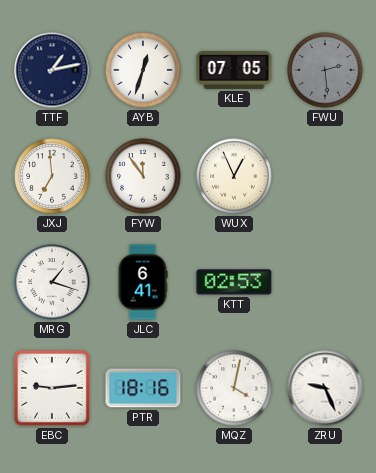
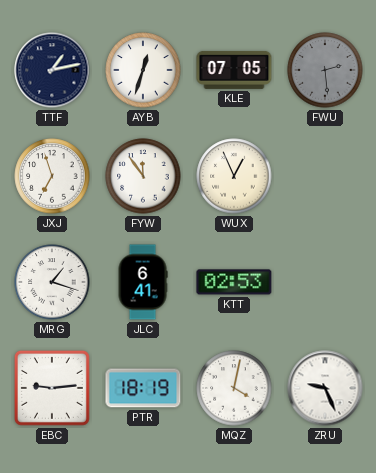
JXJ: 6:59 -> 6:57 (52, 176)
PTR: 18:16 -> 18:19 (143, 388)
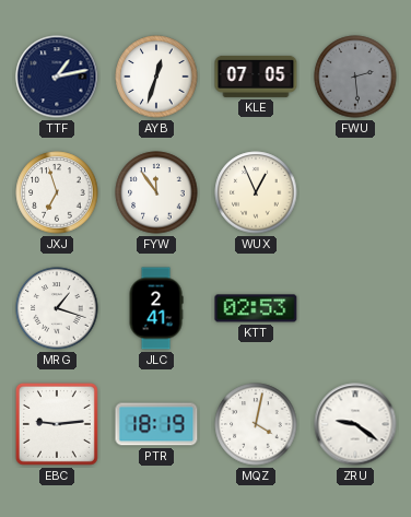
JLC: 6:41 -> 2:41 (156, 308)
ZRU: 9:26 -> 9:21 (355, 424)
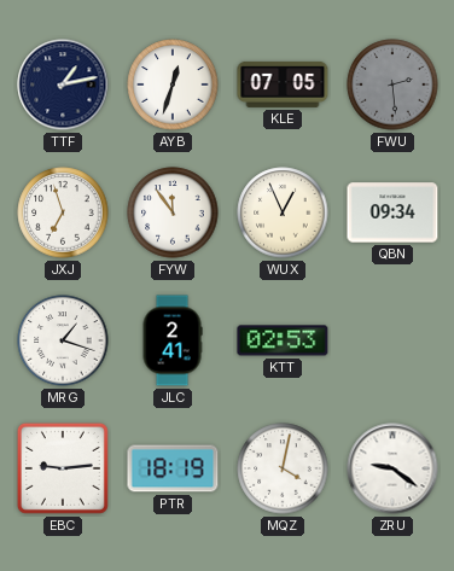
QBN: none -> 09:34 (392, 212)
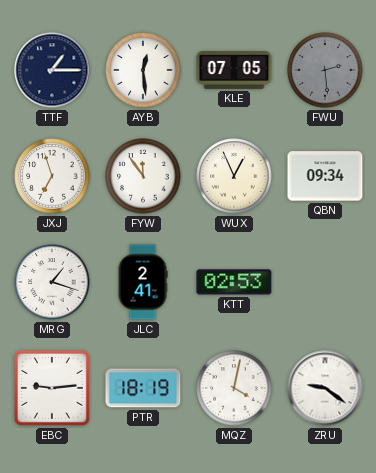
TTF: 1:13 -> 1:15 (52, 70)
AYB: 12:33 -> 12:29 (143, 70)
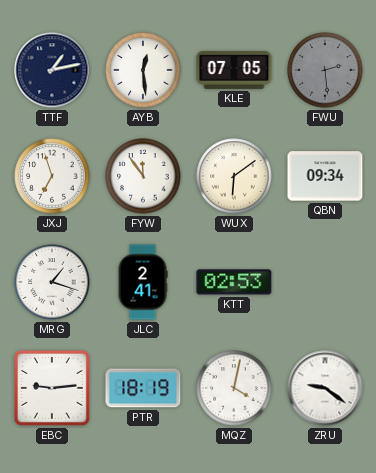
TTF: 1:15 -> 1:13 (52, 70)
WUX: 12:56 -> 6:09 (234, 176)
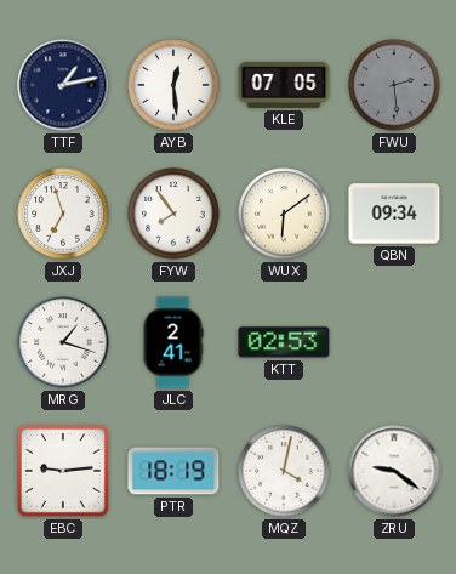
FYW: 11:54 -> 7:54 (173, 214)
